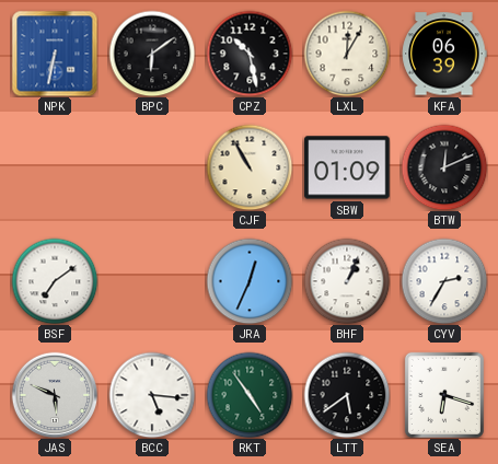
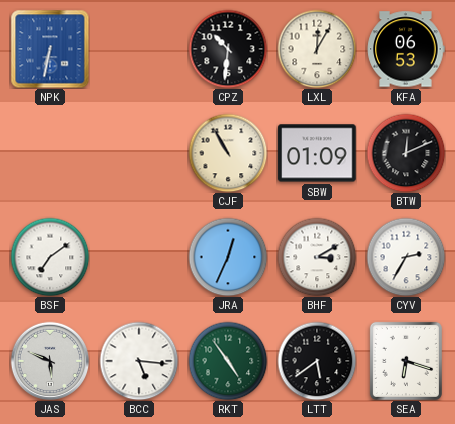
BPC: 6:09 -> none (152, 54)
CPZ: 10:28 -> 10:31 (228, 49)
KFA: 06:39 -> 06:53 (406, 49)
BHF: 1:04 -> 3:10 (317, 257)
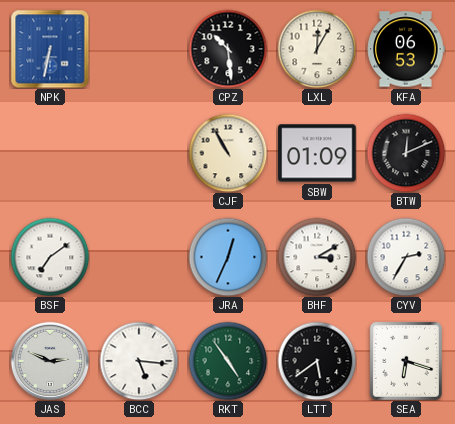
CPZ: 10:31 -> 10:29 (228, 49)
JAS: 5:49 -> 2:49 (50, 361)
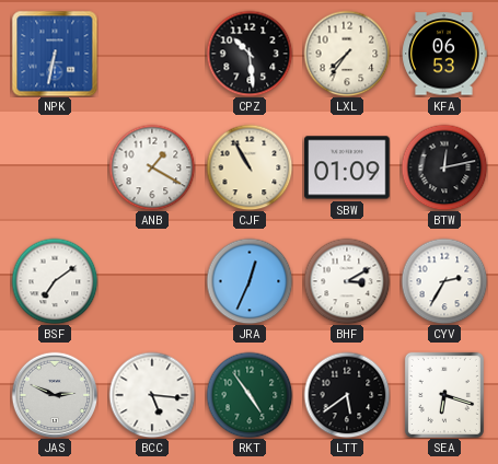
LXL: 12:05 -> 7:36 (347, 54)
ANB: none -> 1:20 (152, 167)
BTW: 12:11 -> 12:13 (444, 167)
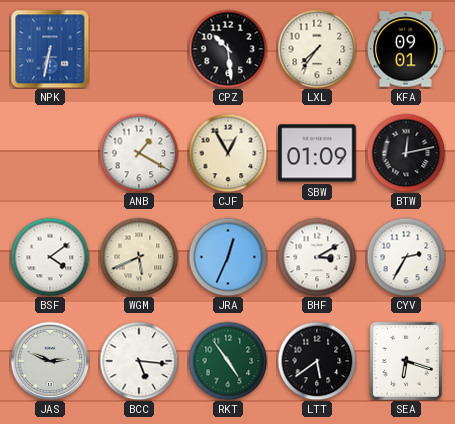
KFA: 06:53 -> 09:01 (406, 49)
CJF: 10:55 -> 12:55 (228, 153)
BSF: 7:09 -> 4:09 (50, 257)
WGM: none -> 5:41 (139, 257)
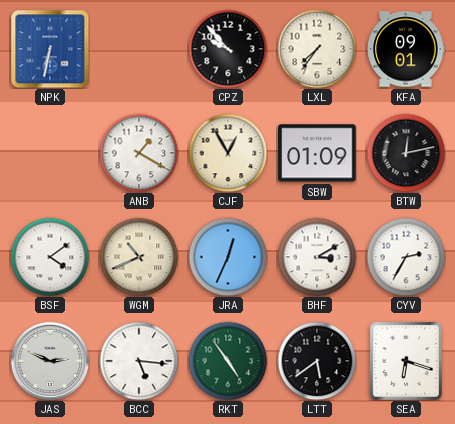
CPZ: 10:29 -> 9:53 (228, 49)
WGM: 5:41 -> 10:41 (139, 257)
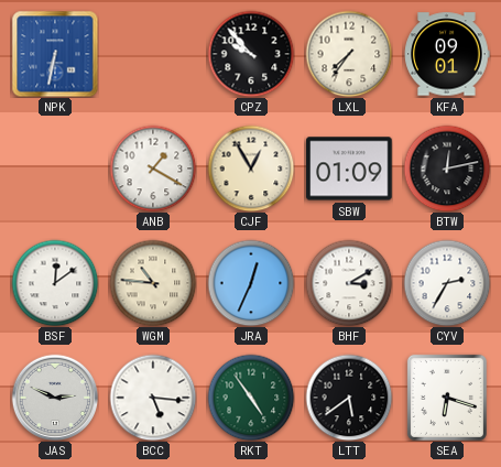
BSF: 4:09 -> 12:09 (55, 283)
WGM: 10:41 -> 10:46 (153, 283)
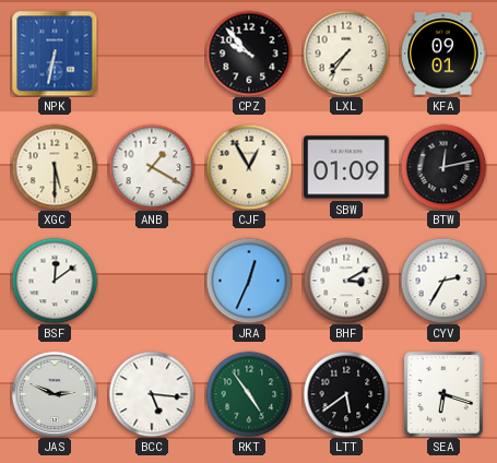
XGC: none -> 5:30 (55, 167)
WGM: 10:46 -> none (153, 283)
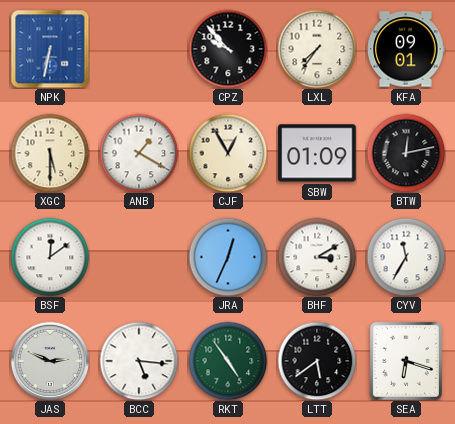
CYV: 2:35 -> 11:35 (406, 257)
